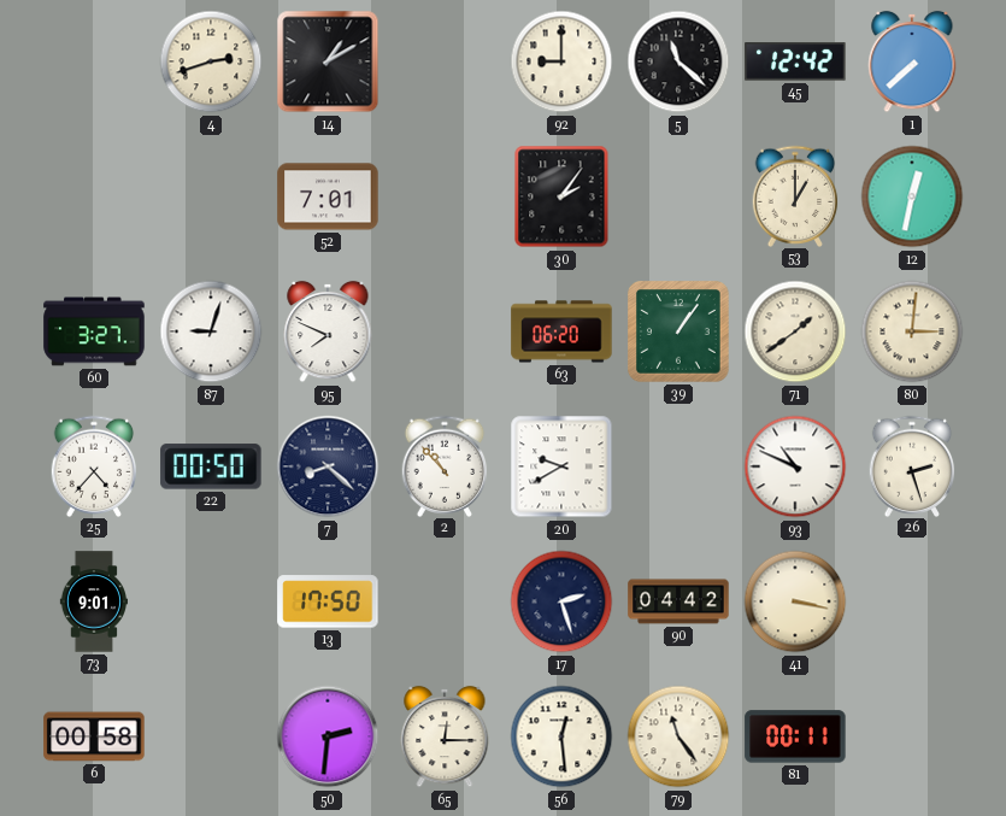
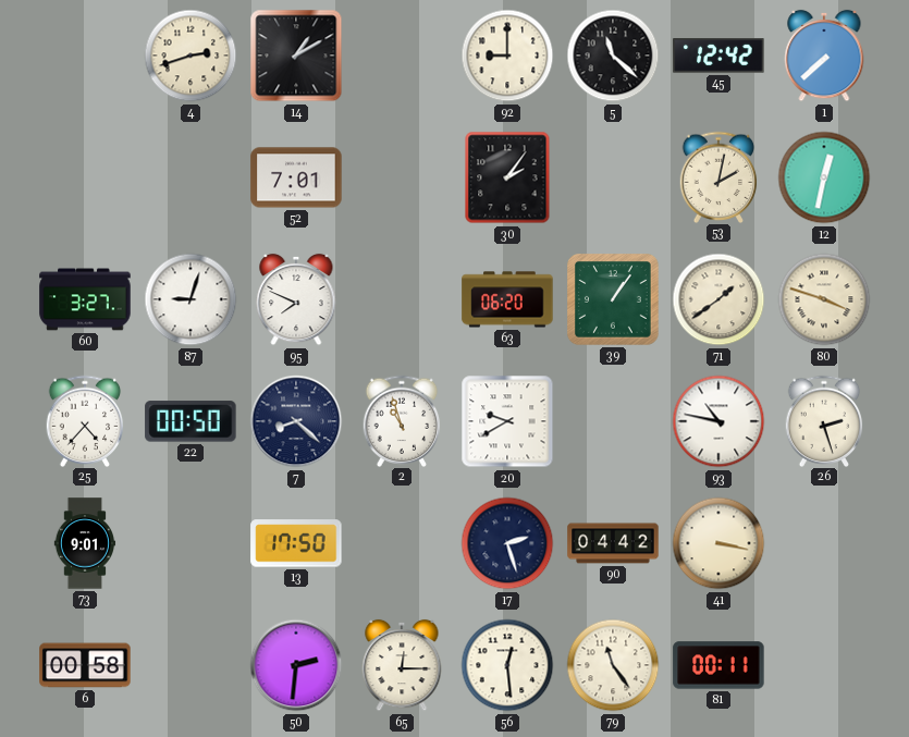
53: 1:00 -> 2:02 (718, 176)
80: 3:01 -> 3:48 (824, 299)
2: 10:53 -> 10:57 (402, 420)
93: 10:49 -> 10:47 (718, 421)
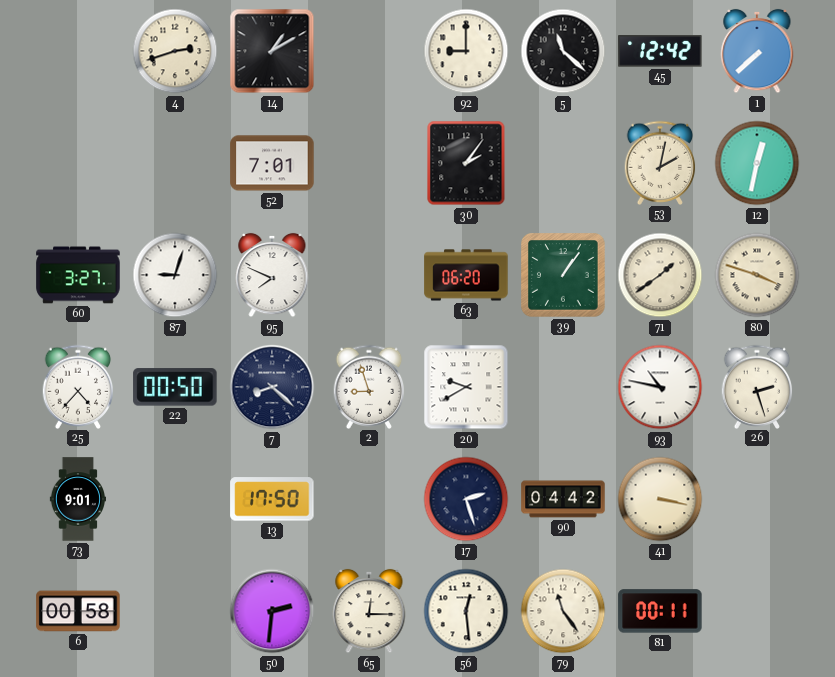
2: 10:57 -> 8:57 (369, 386)
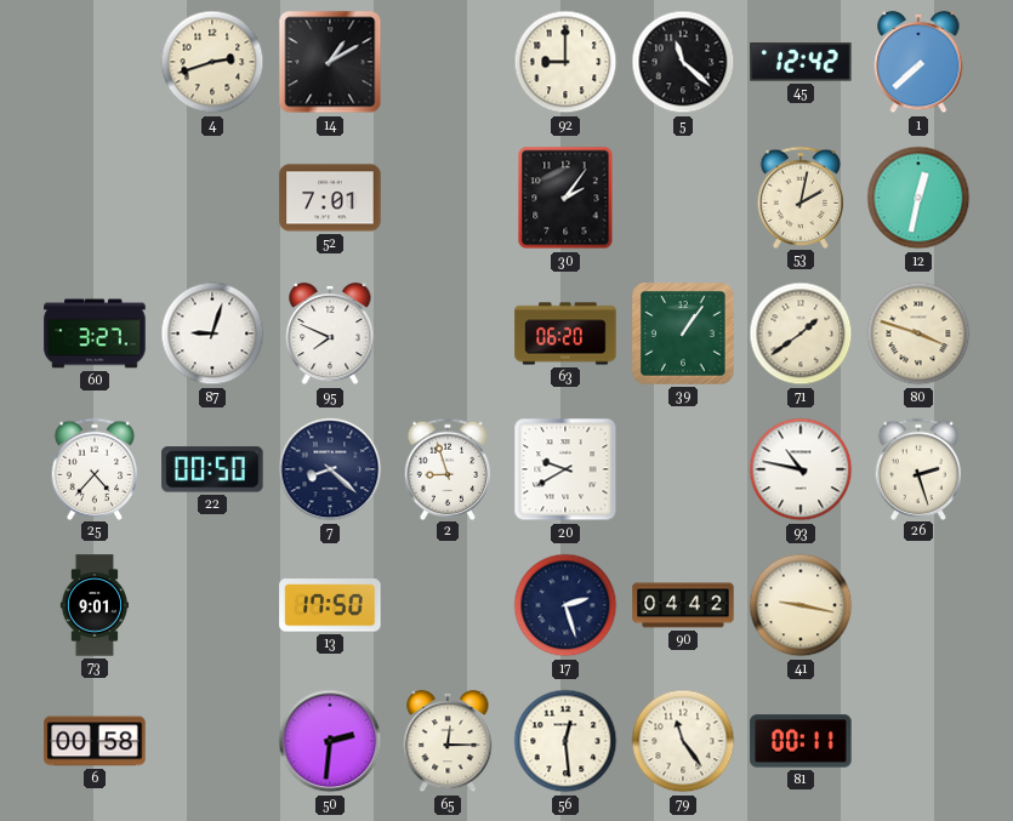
41: 3:17 -> 9:17 (801, 605)
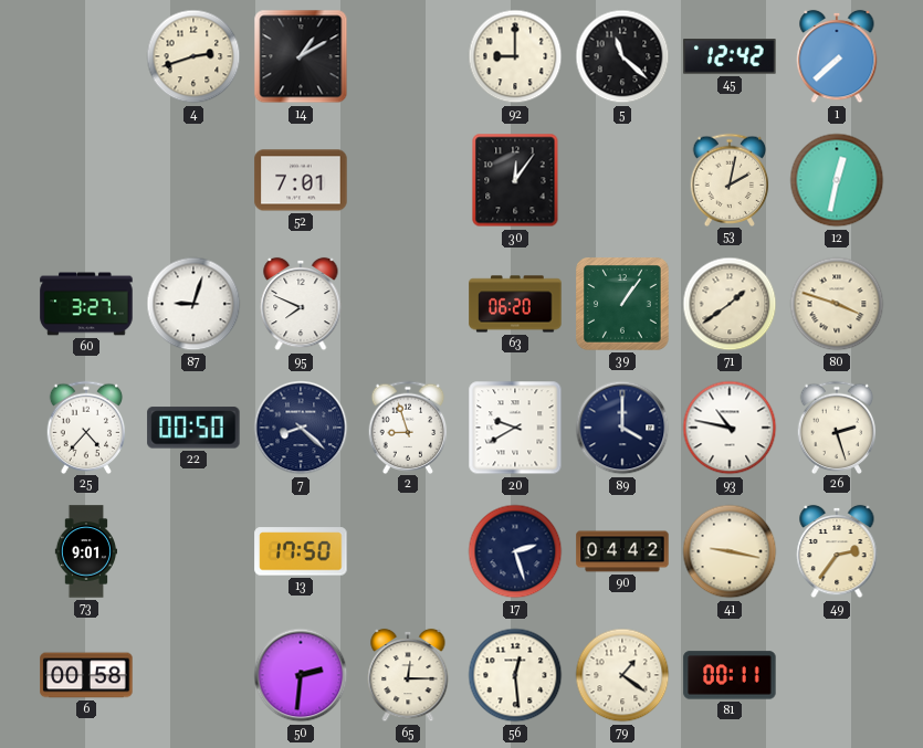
30: 2:06 -> 12:06 (515, 180)
89: none -> 4:00 (622, 428)
49: none -> 2:36 (837, 551)
79: 11:24 -> 1:21 (622, 675)
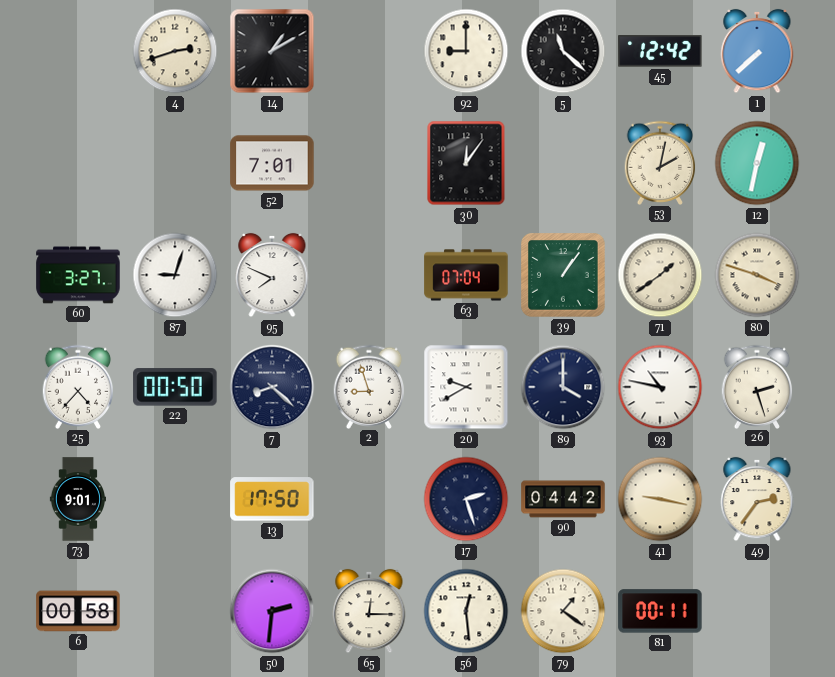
63: 06:20 -> 07:04 (466, 275)
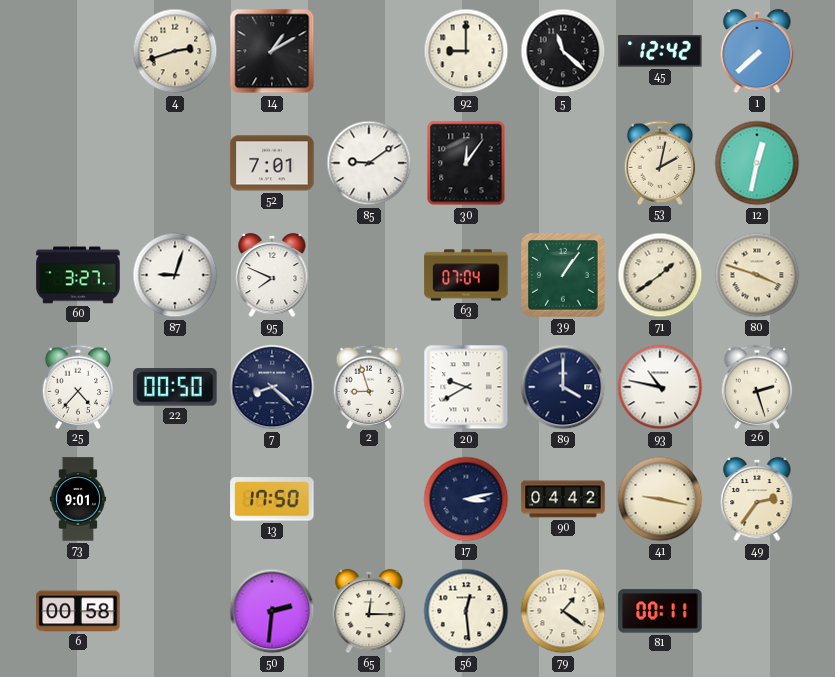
85: none -> 9:09 (369, 163)
17: 2:27 -> 3:13 (466, 499)
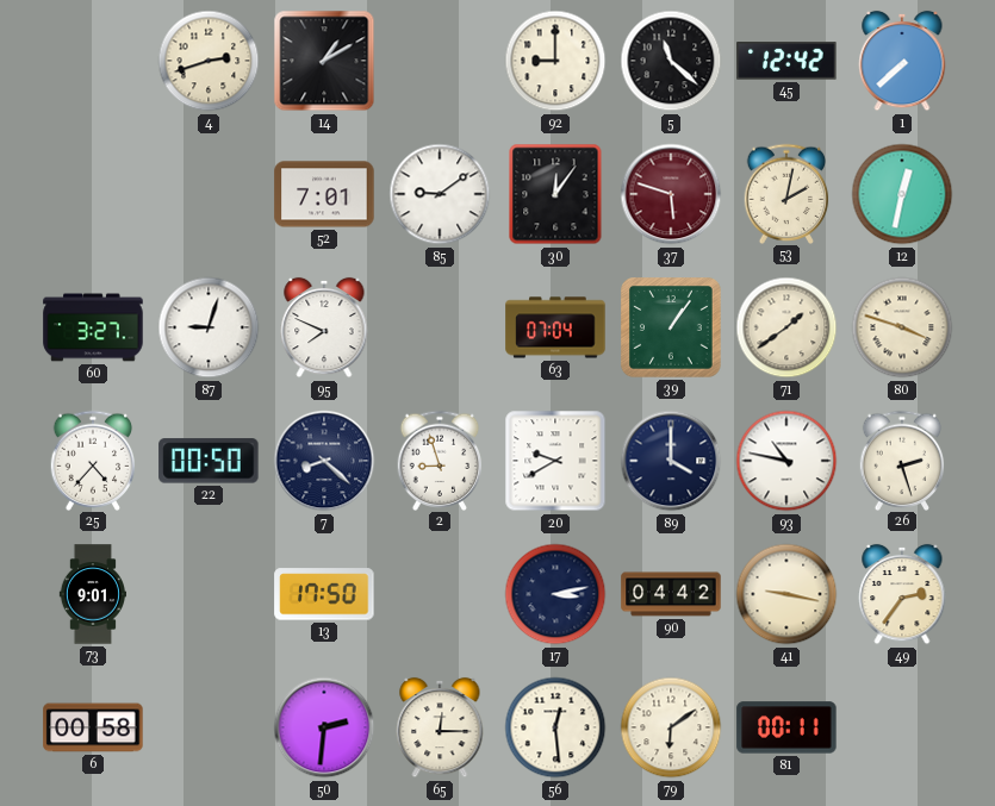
37: none -> 5:48 (671, 194)
79: 1:21 -> 6:09 (671, 727)
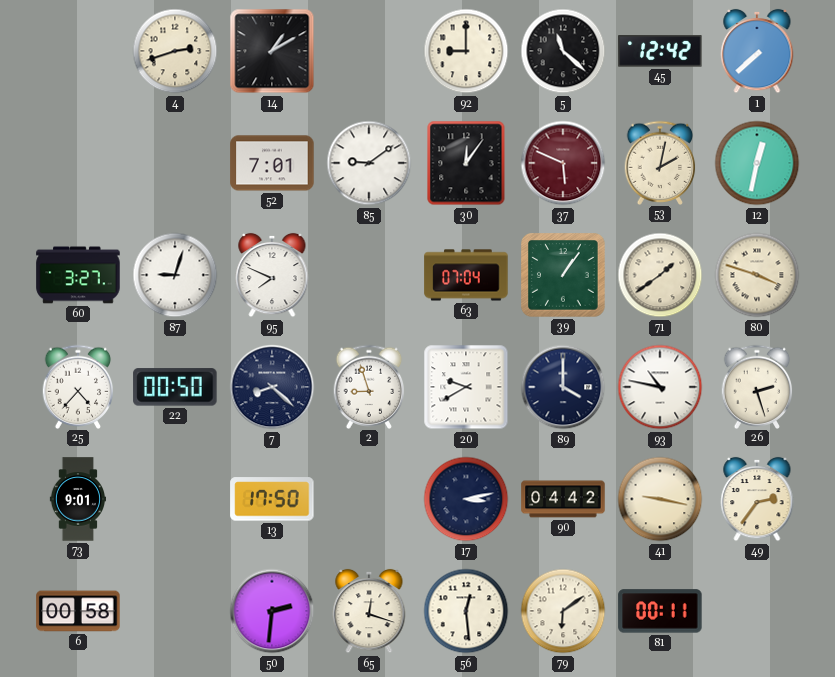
37: 5:48 -> 5:49 (563, 163)
65: 12:15 -> 12:18 (369, 611)
